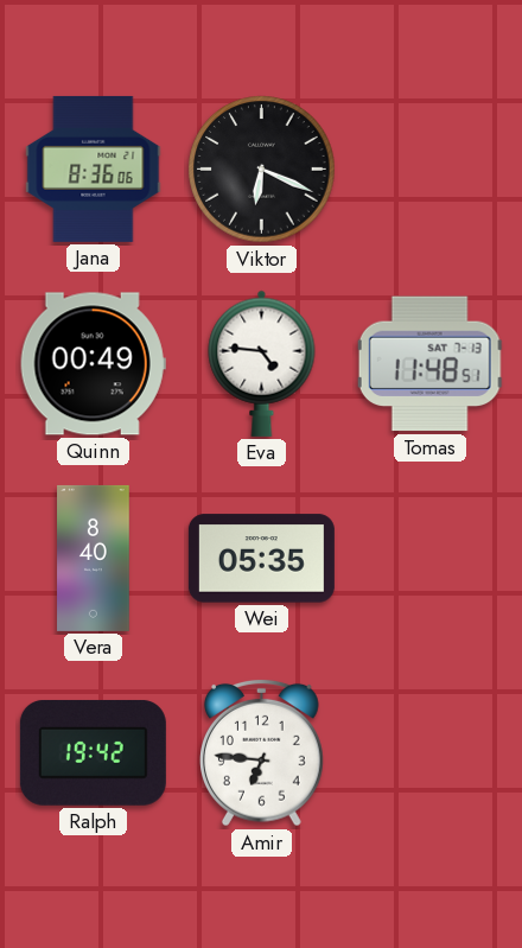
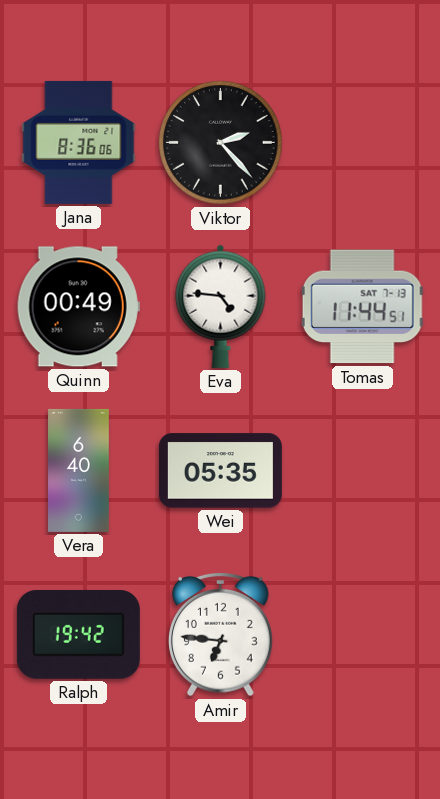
Viktor: 6:19 -> 2:23 (221, 143)
Tomas: 11:48 -> 11:44 (363, 307)
Vera: 8:40 -> 6:40 (79, 470)
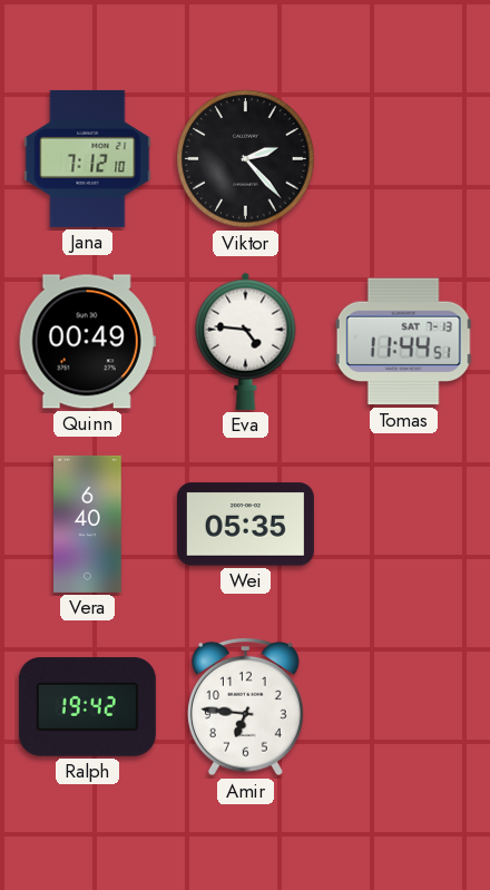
Jana: 8:36 -> 7:12 (88, 158)
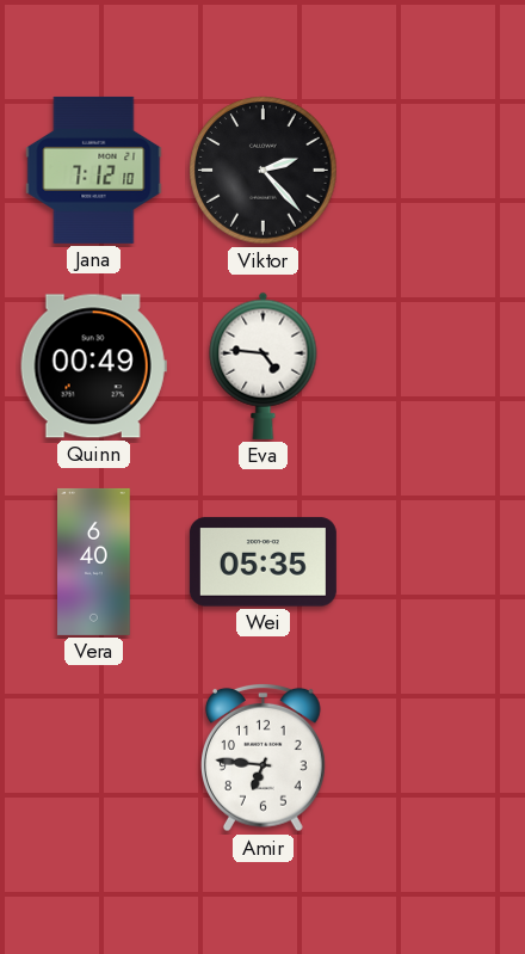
Tomas: 11:44 -> none (404, 342)
Ralph: 19:42 -> none (87, 706)
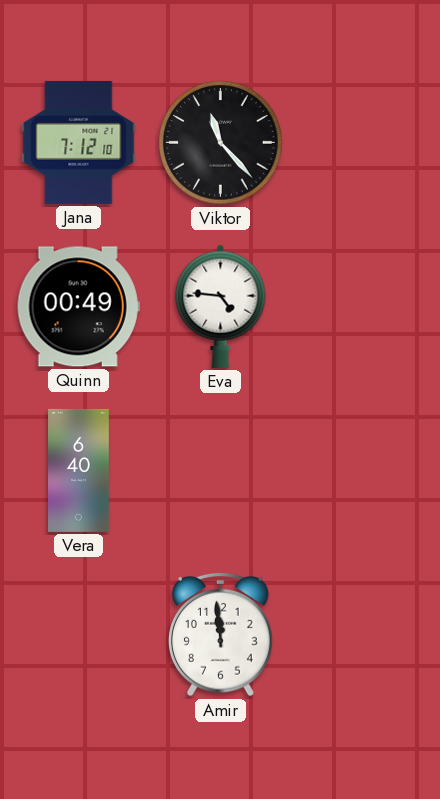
Viktor: 2:23 -> 11:23 (221, 143)
Wei: 05:35 -> none (262, 562)
Amir: 6:46 -> 11:59 (221, 634)
